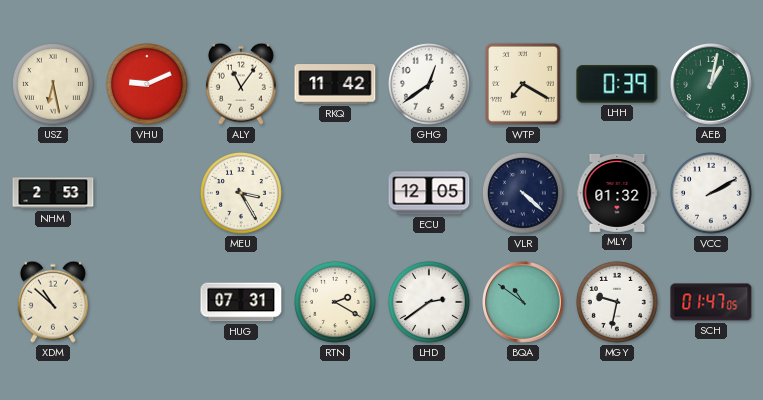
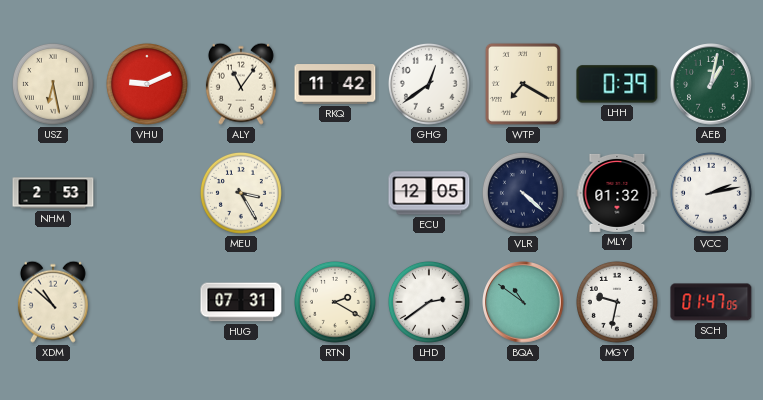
VCC: 2:10 -> 2:13 (711, 193)
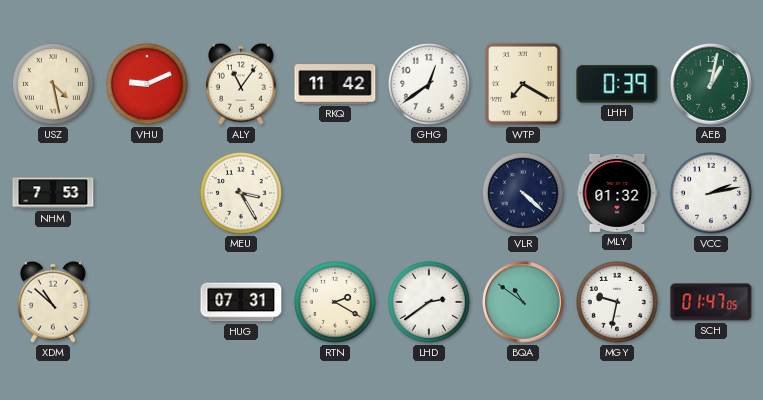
USZ: 6:28 -> 4:28 (53, 84)
NHM: 2:53 -> 7:53 (53, 193)
ECU: 12:05 -> none (429, 193)
